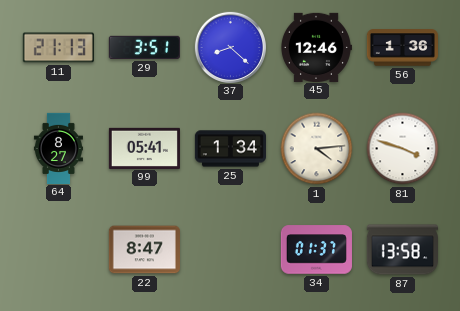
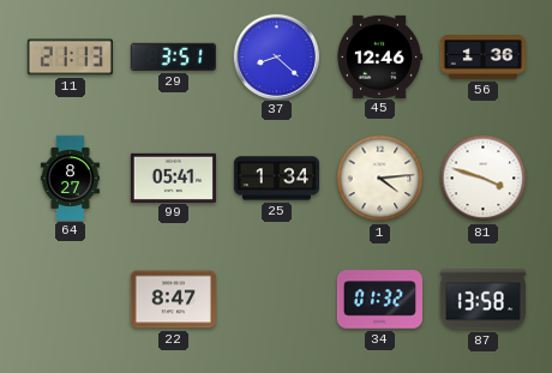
34: 01:37 -> 01:32 (379, 300)
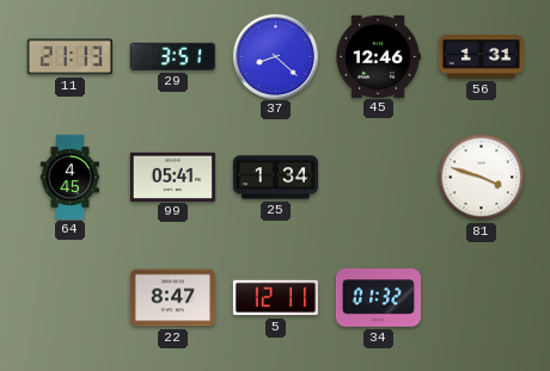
56: 1:36 -> 1:31 (481, 57)
64: 8:27 -> 4:45 (69, 177)
1: 4:14 -> none (380, 179)
5: none -> 12:11 (275, 298)
87: 13:58 -> none (482, 300)
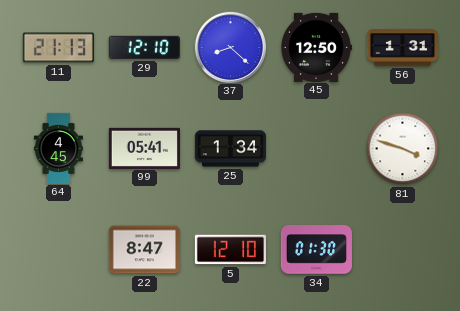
29: 3:51 -> 12:10 (144, 47)
45: 12:46 -> 12:50 (316, 47)
5: 12:11 -> 12:10 (230, 250)
34: 01:32 -> 01:30 (316, 250)
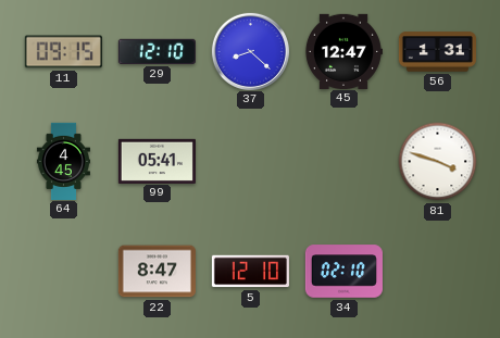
11: 21:13 -> 09:15 (63, 52)
45: 12:50 -> 12:47 (343, 51)
25: 1:34 -> none (230, 149)
34: 01:30 -> 02:10 (343, 272)
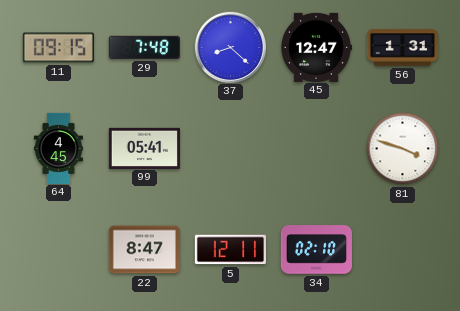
29: 12:10 -> 7:48 (144, 47)
5: 12:10 -> 12:11 (230, 250)
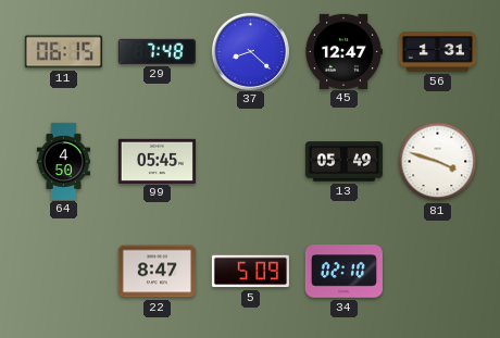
11: 09:15 -> 06:15 (63, 52)
64: 4:45 -> 4:50 (63, 161)
99: 05:41 -> 05:45 (157, 161)
13: none -> 05:49 (343, 162)
5: 12:11 -> 5:09 (250, 272)
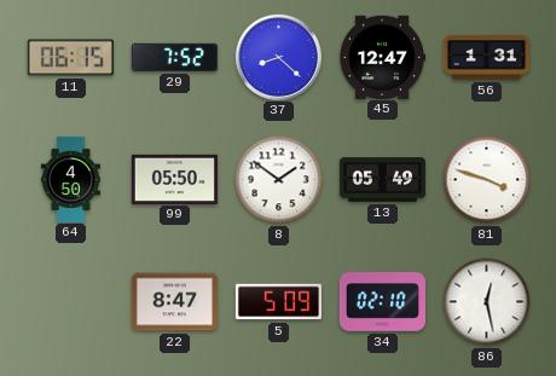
29: 7:48 -> 7:52 (174, 57)
99: 05:45 -> 05:50 (174, 179)
8: none -> 1:51 (279, 180)
86: none -> 12:28 (487, 302)
